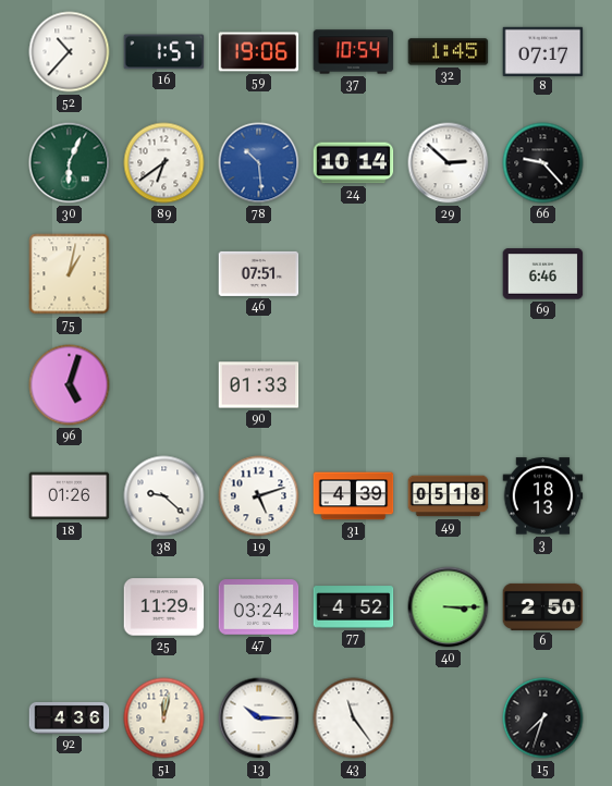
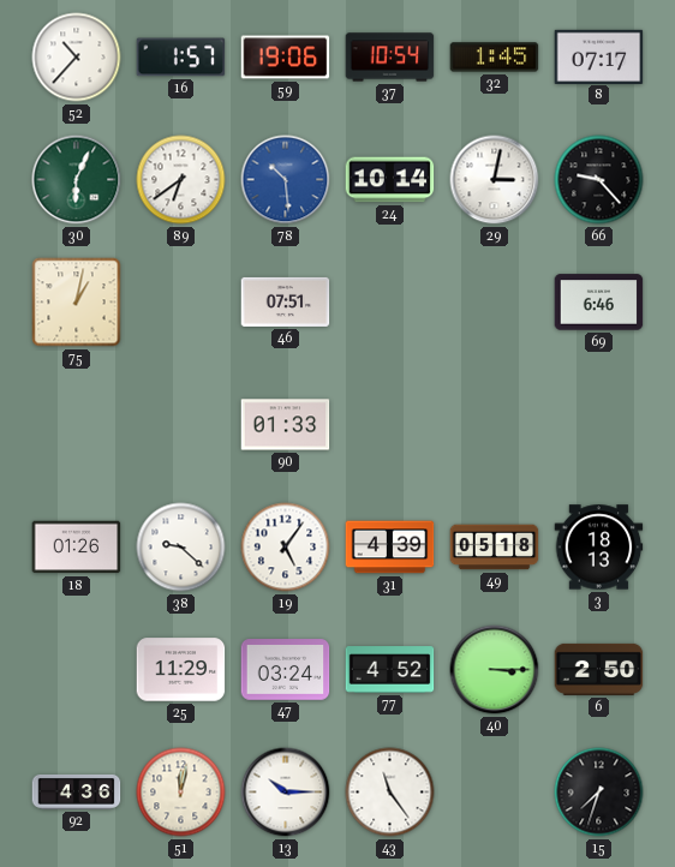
29: 2:52 -> 3:02 (495, 180)
96: 5:03 -> none (70, 385)
19: 5:12 -> 5:06 (286, 548)
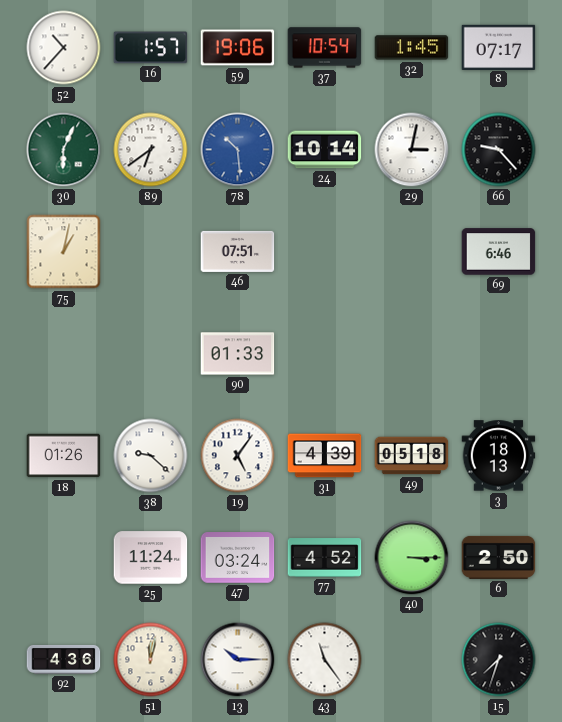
25: 11:29 -> 11:24 (151, 558)
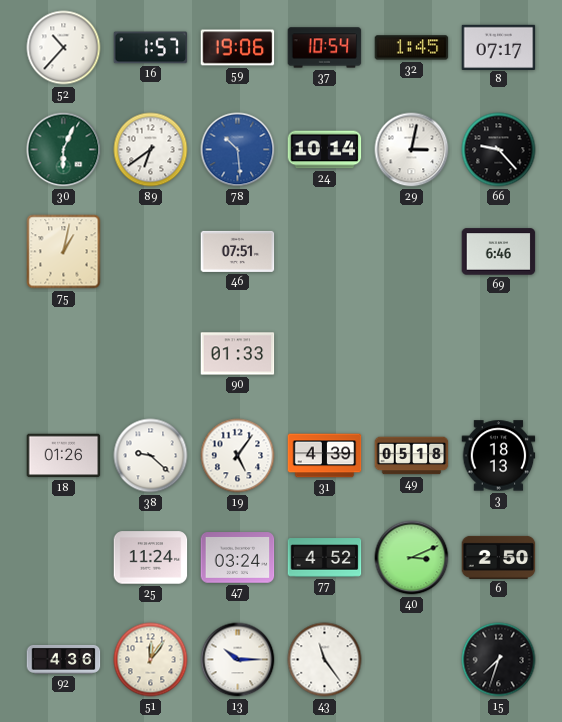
40: 3:15 -> 3:11 (412, 558)
51: 12:02 -> 12:06 (151, 660)
